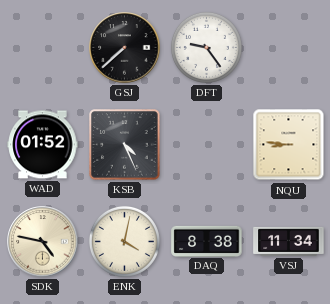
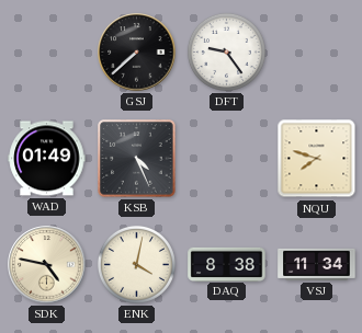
WAD: 01:52 -> 01:49 (47, 159)
NQU: 8:46 -> 7:48 (317, 159)
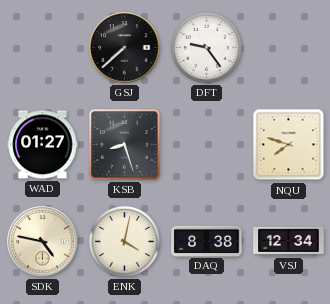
WAD: 01:49 -> 01:27 (43, 145)
KSB: 4:26 -> 8:27 (125, 145)
VSJ: 11:34 -> 12:34 (289, 241)
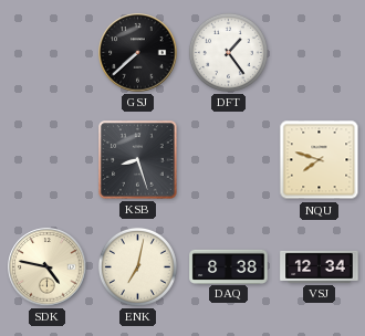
DFT: 9:24 -> 1:24 (228, 52)
WAD: 01:27 -> none (43, 145)
ENK: 4:02 -> 7:02 (137, 266)
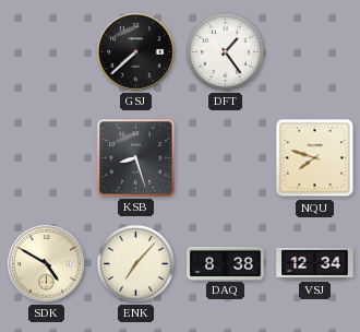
SDK: 4:47 -> 4:50 (47, 264)
ENK: 7:02 -> 7:07 (135, 263)
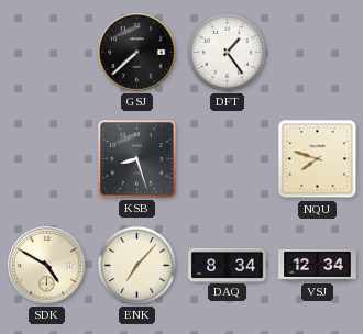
DAQ: 8:38 -> 8:34 (228, 265)
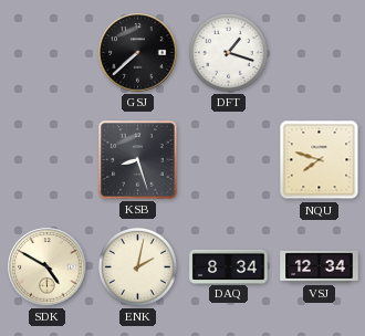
DFT: 1:24 -> 1:18 (228, 52)
ENK: 7:07 -> 2:02 (137, 266)
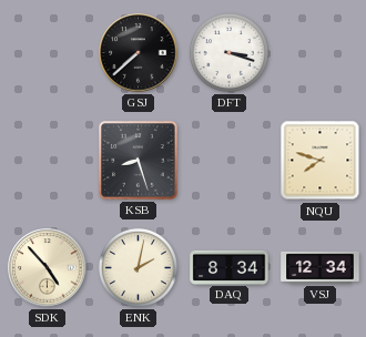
DFT: 1:18 -> 3:18 (228, 52)
SDK: 4:50 -> 4:53 (48, 268)
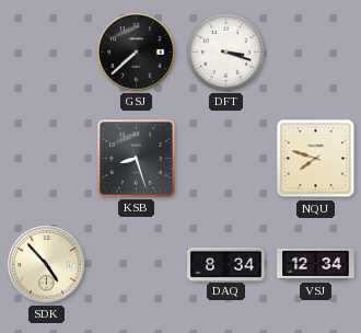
ENK: 2:02 -> none (138, 267)
